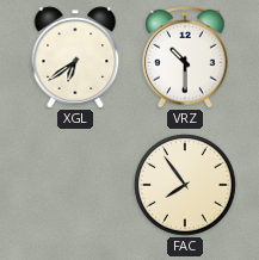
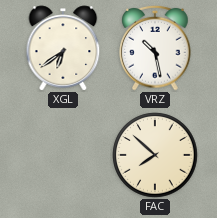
VRZ: 10:30 -> 10:28 (155, 48)
FAC: 7:54 -> 7:52 (155, 155)
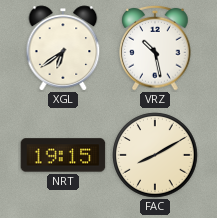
NRT: none -> 19:15 (63, 155)
FAC: 7:52 -> 8:10 (155, 155)
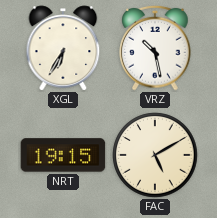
XGL: 6:39 -> 6:35 (63, 48)
FAC: 8:10 -> 5:10 (155, 155)
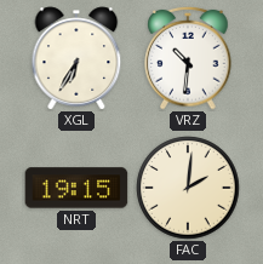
VRZ: 10:28 -> 10:31 (188, 58)
FAC: 5:10 -> 2:01 (188, 188)
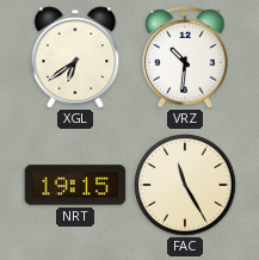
XGL: 6:35 -> 6:39 (75, 57)
FAC: 2:01 -> 11:25 (185, 185)
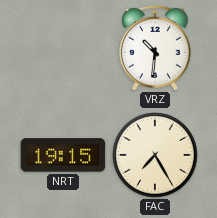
XGL: 6:39 -> none (75, 57)
FAC: 11:25 -> 7:25 (155, 155)
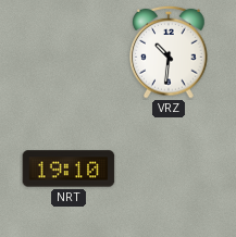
NRT: 19:15 -> 19:10 (69, 169)
FAC: 7:25 -> none (155, 155)
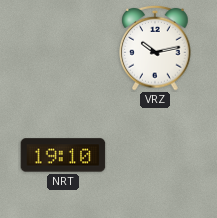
VRZ: 10:31 -> 10:13 (155, 48)
